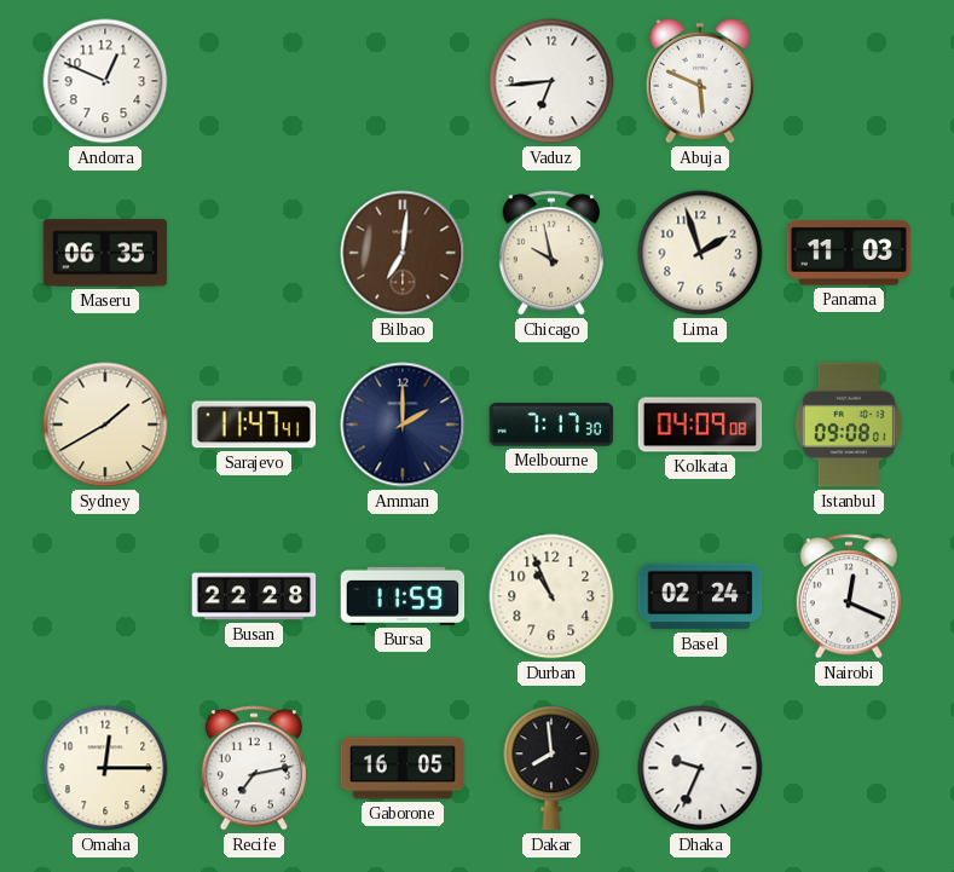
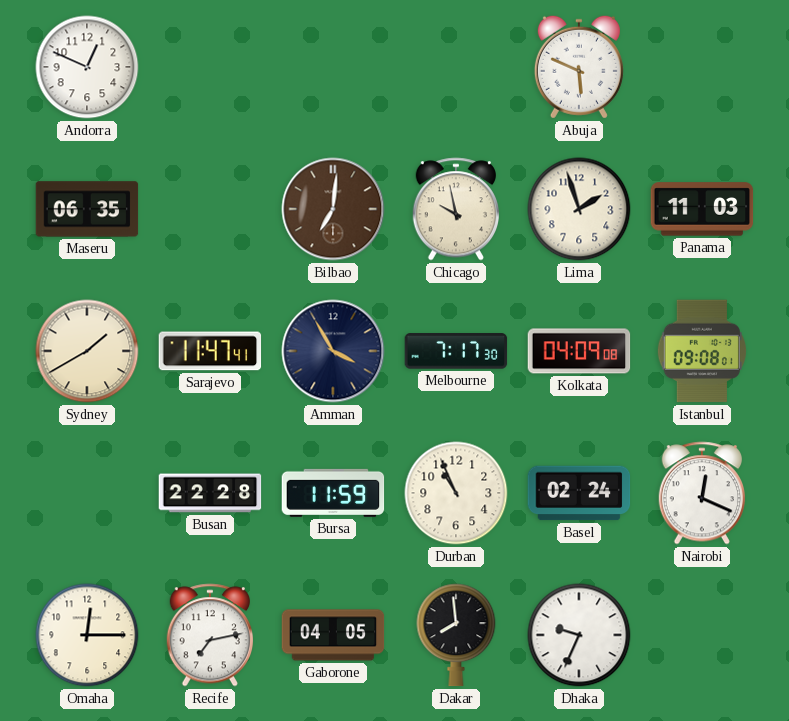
Vaduz: 6:44 -> none (551, 81)
Amman: 2:00 -> 3:55 (333, 351)
Gaborone: 16:05 -> 04:05 (333, 635)
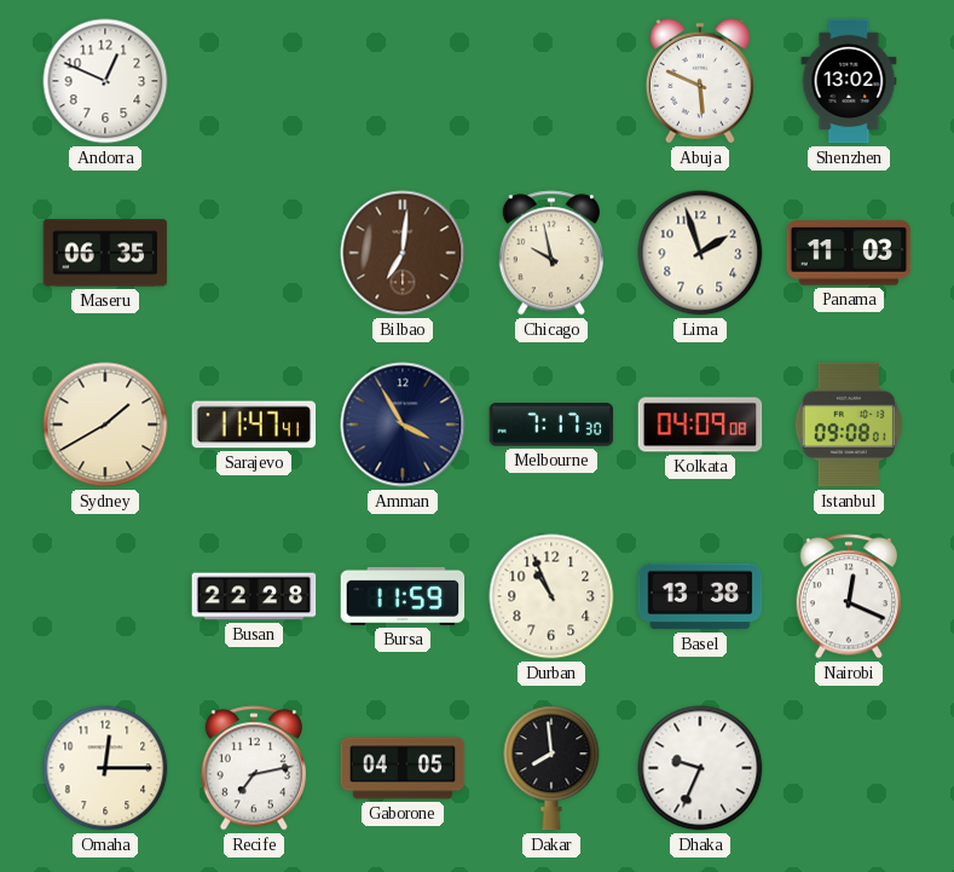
Shenzhen: none -> 13:02 (849, 81)
Basel: 02:24 -> 13:38 (700, 596)
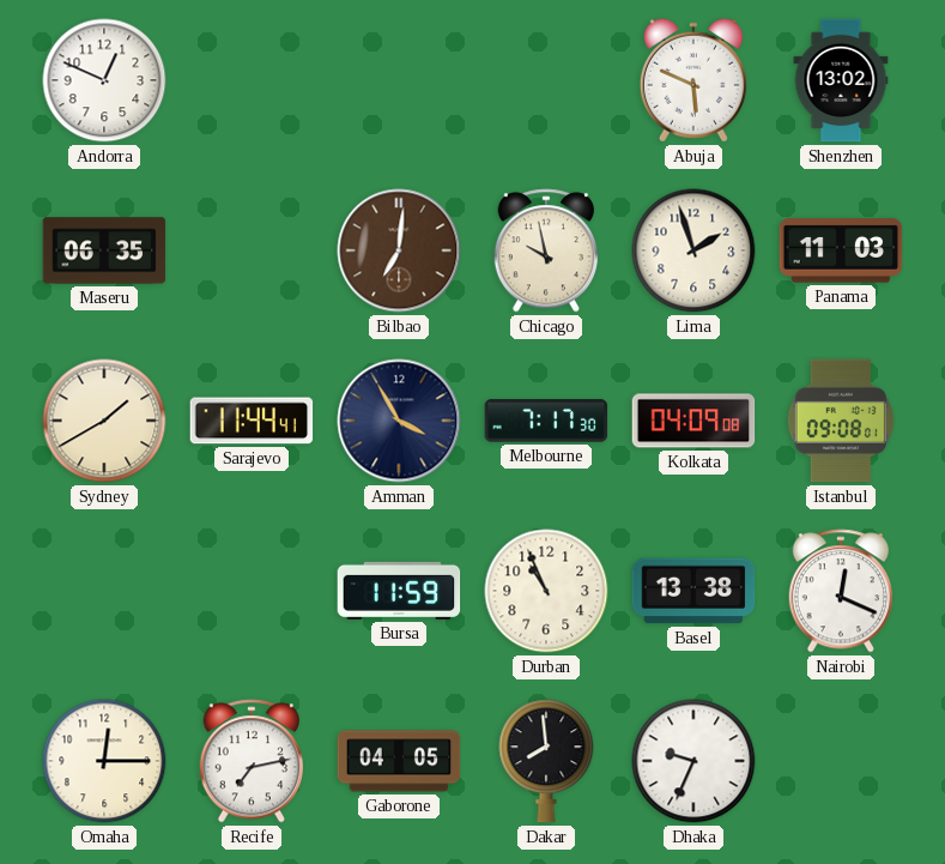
Sarajevo: 11:47 -> 11:44 (252, 421)
Busan: 22:28 -> none (254, 596)
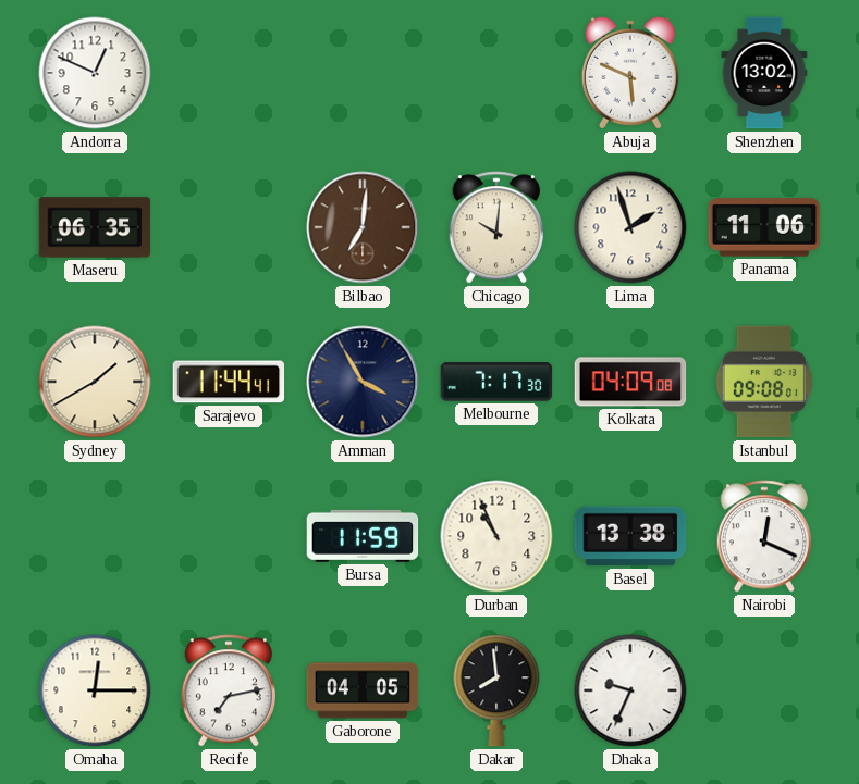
Chicago: 9:58 -> 10:01 (495, 227)
Panama: 11:03 -> 11:06 (764, 227)
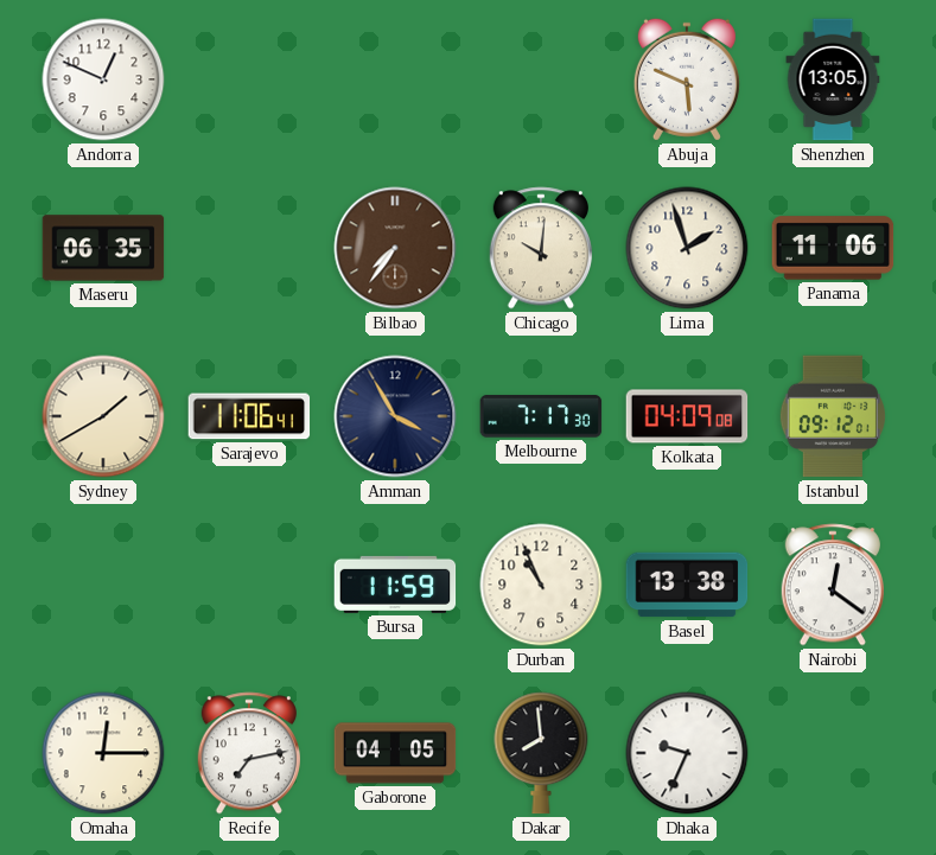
Shenzhen: 13:02 -> 13:05 (833, 79)
Bilbao: 7:01 -> 7:36 (395, 248)
Sarajevo: 11:44 -> 11:06 (249, 416)
Istanbul: 09:08 -> 09:12 (833, 416)
Nairobi: 12:19 -> 12:21 (832, 585)
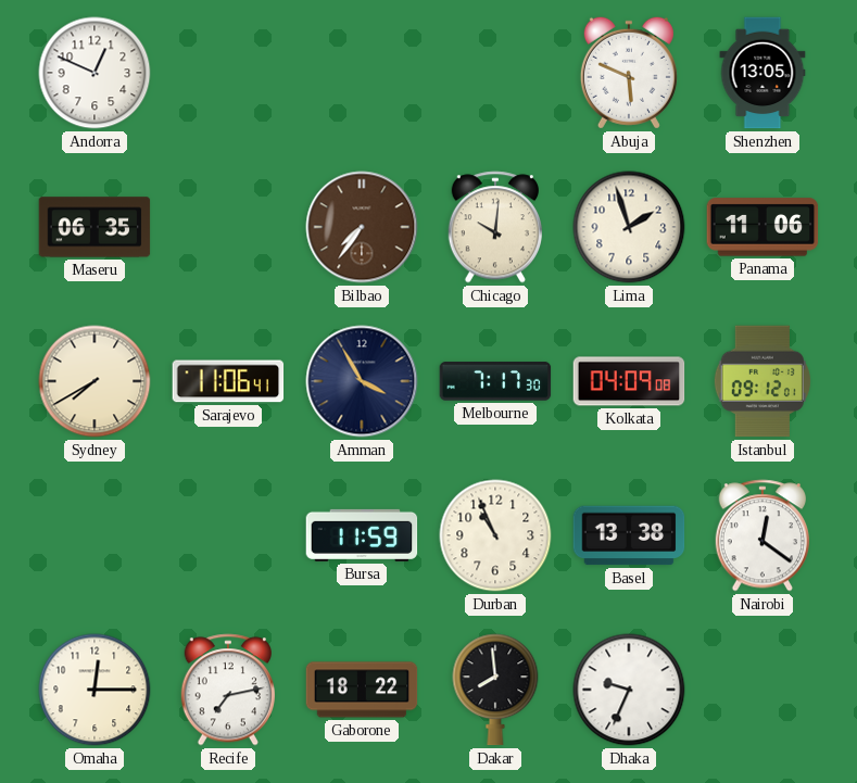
Sydney: 1:40 -> 7:40 (94, 381)
Gaborone: 04:05 -> 18:22 (362, 690)
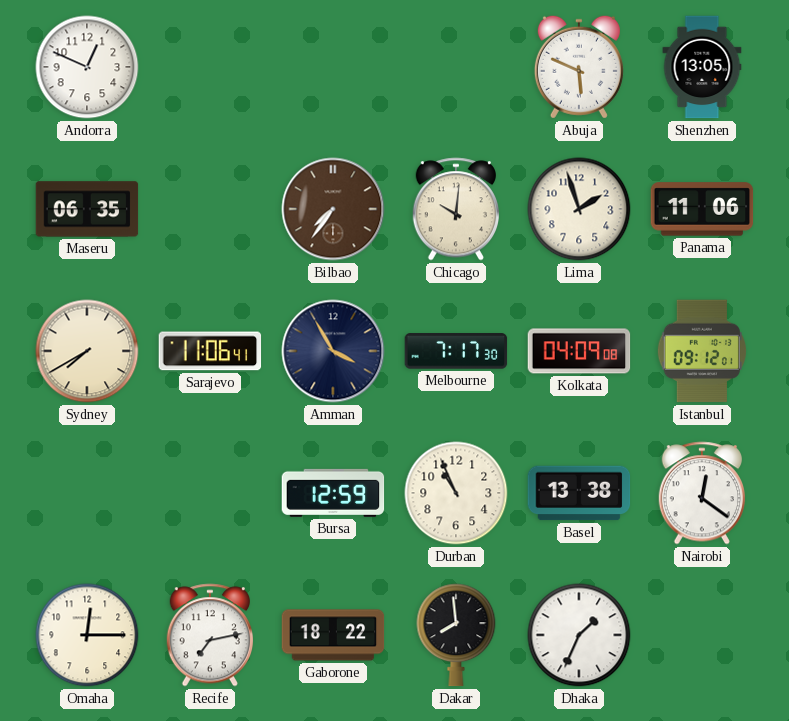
Bursa: 11:59 -> 12:59 (333, 493)
Dhaka: 9:34 -> 1:34 (579, 635)
